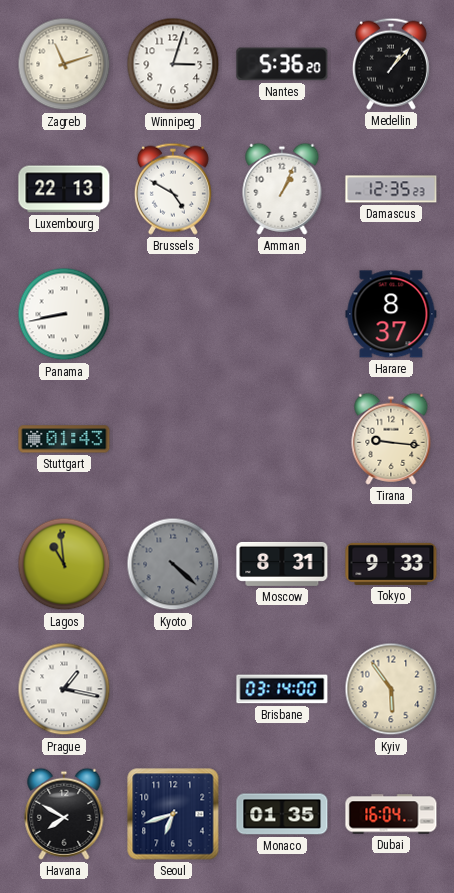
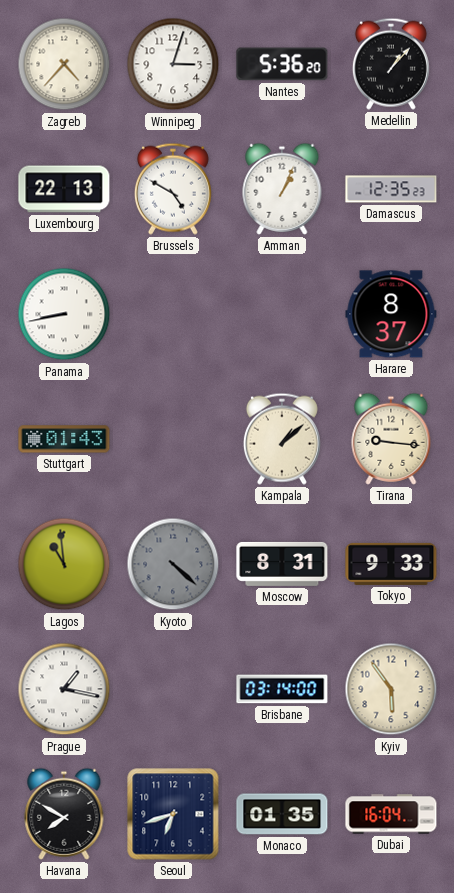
Zagreb: 11:12 -> 4:37 (64, 64)
Kampala: none -> 1:08 (282, 439)
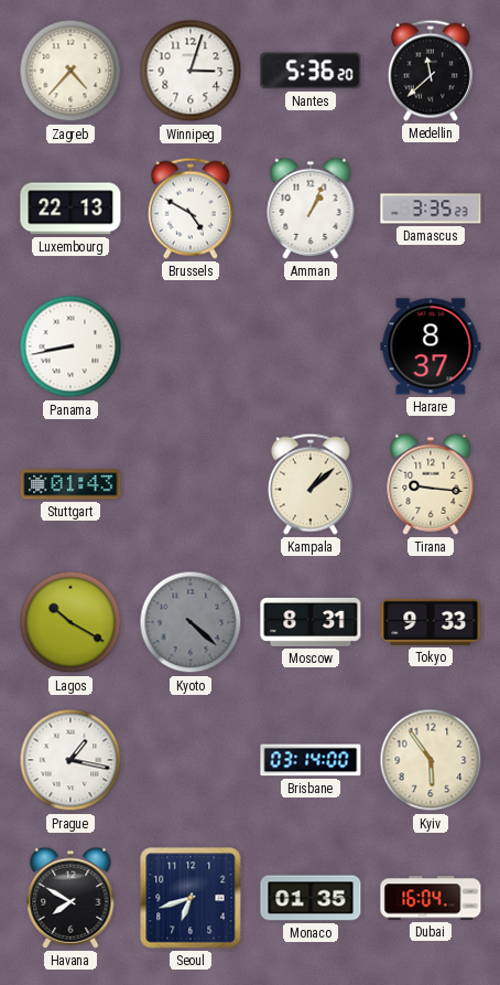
Medellin: 1:07 -> 11:38 (431, 71)
Damascus: 12:35 -> 3:35 (431, 208)
Lagos: 10:59 -> 10:20 (70, 622)
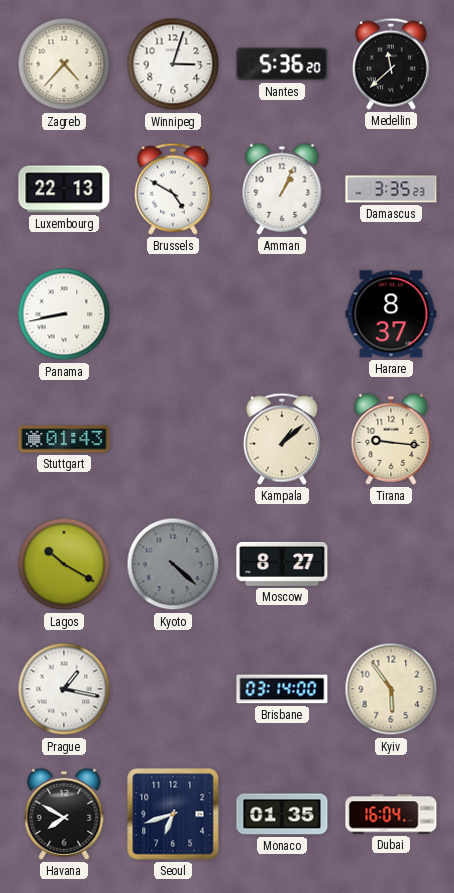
Moscow: 8:31 -> 8:27 (282, 564)
Tokyo: 9:33 -> none (431, 622)
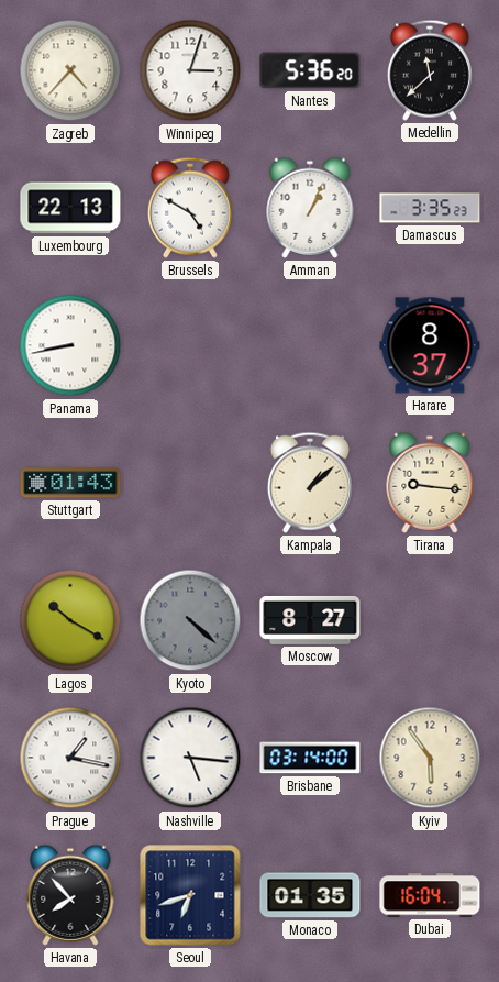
Nashville: none -> 5:16 (190, 758)
Havana: 7:50 -> 7:53 (70, 895)
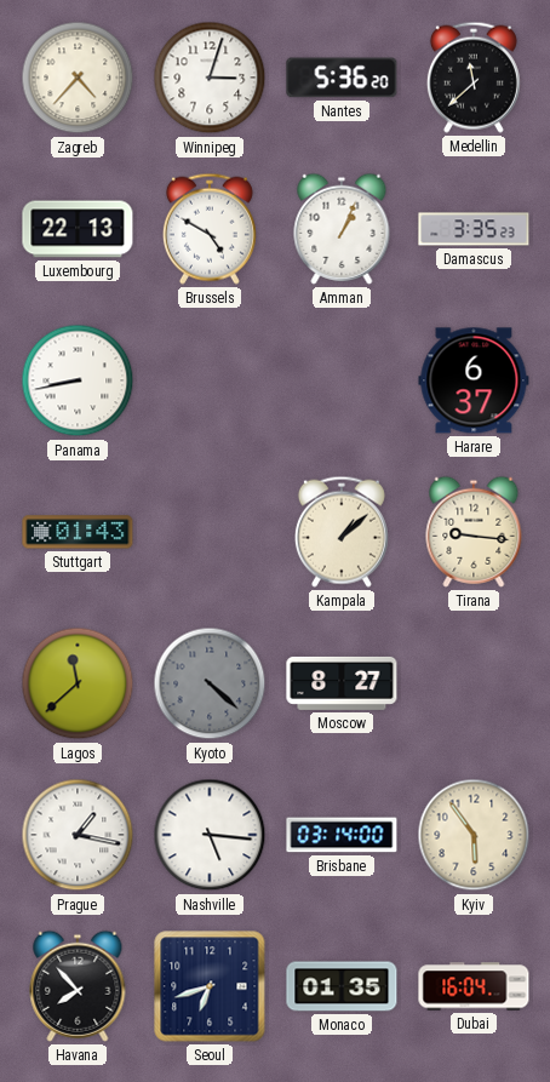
Harare: 8:37 -> 6:37 (474, 380)
Lagos: 10:20 -> 11:38 (78, 683)
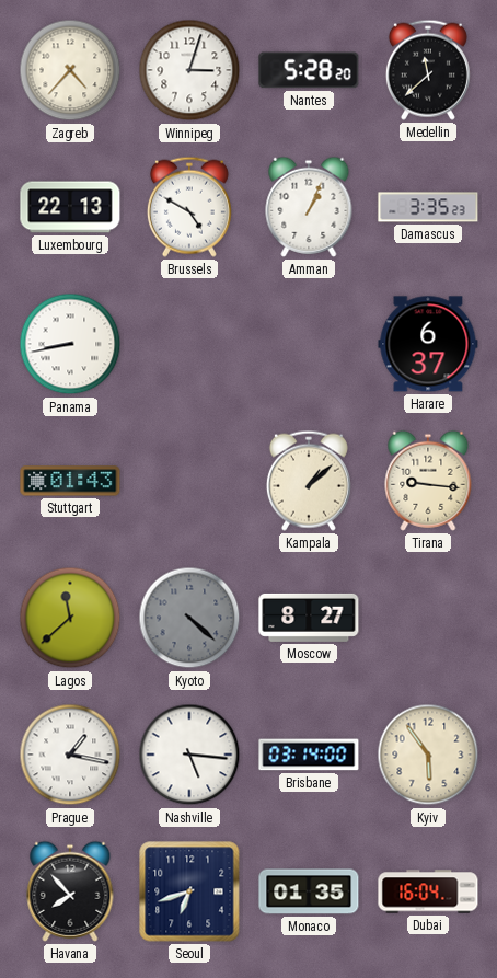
Nantes: 5:36 -> 5:28 (309, 70)
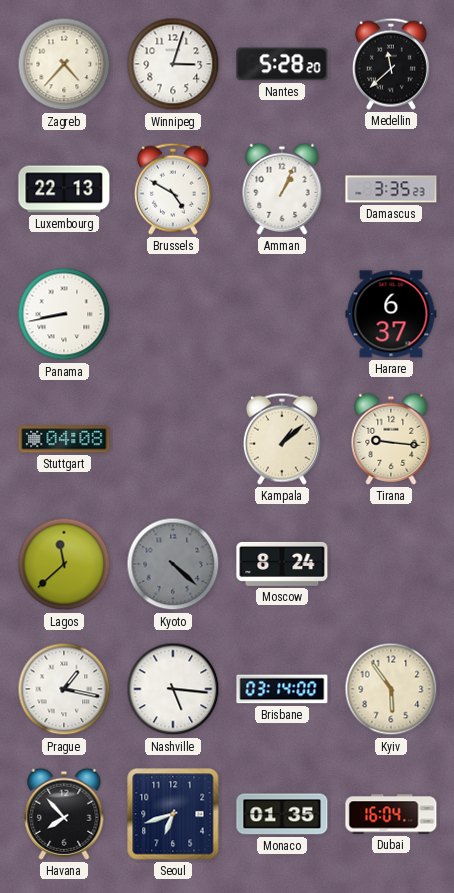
Stuttgart: 01:43 -> 04:08 (64, 439)
Moscow: 8:27 -> 8:24 (282, 564)
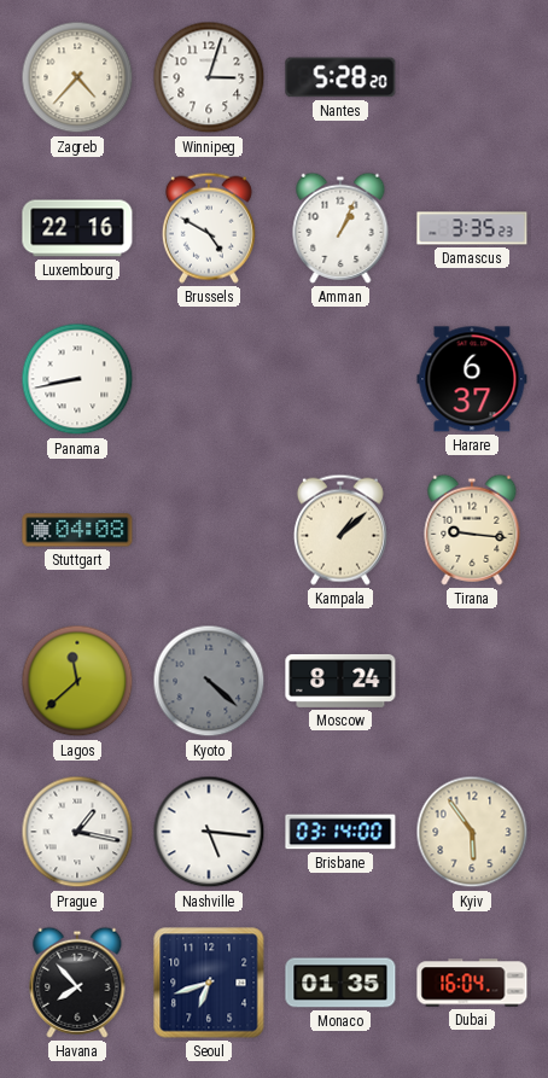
Medellin: 11:38 -> none (391, 64)
Luxembourg: 22:13 -> 22:16 (77, 228)
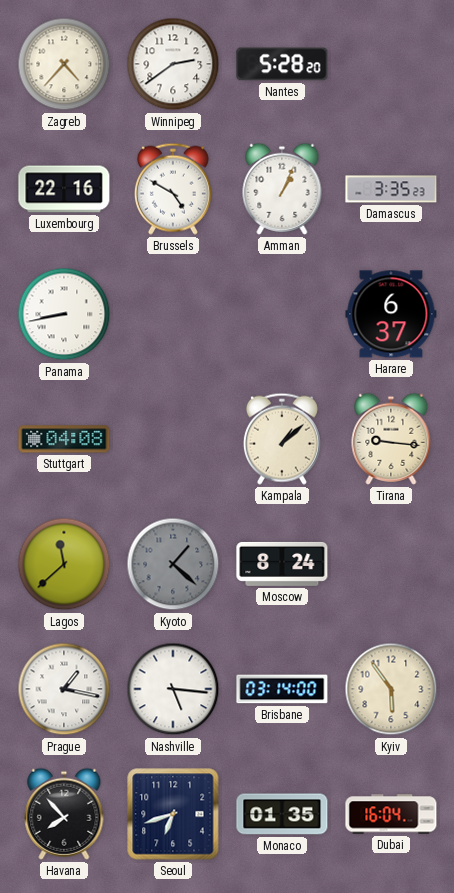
Winnipeg: 3:03 -> 2:39 (173, 64)
Kyoto: 4:22 -> 1:22 (173, 564)
